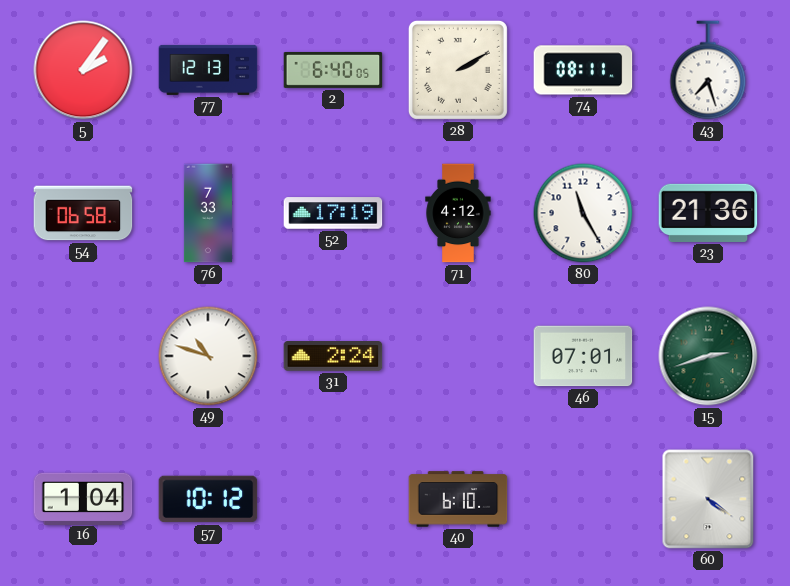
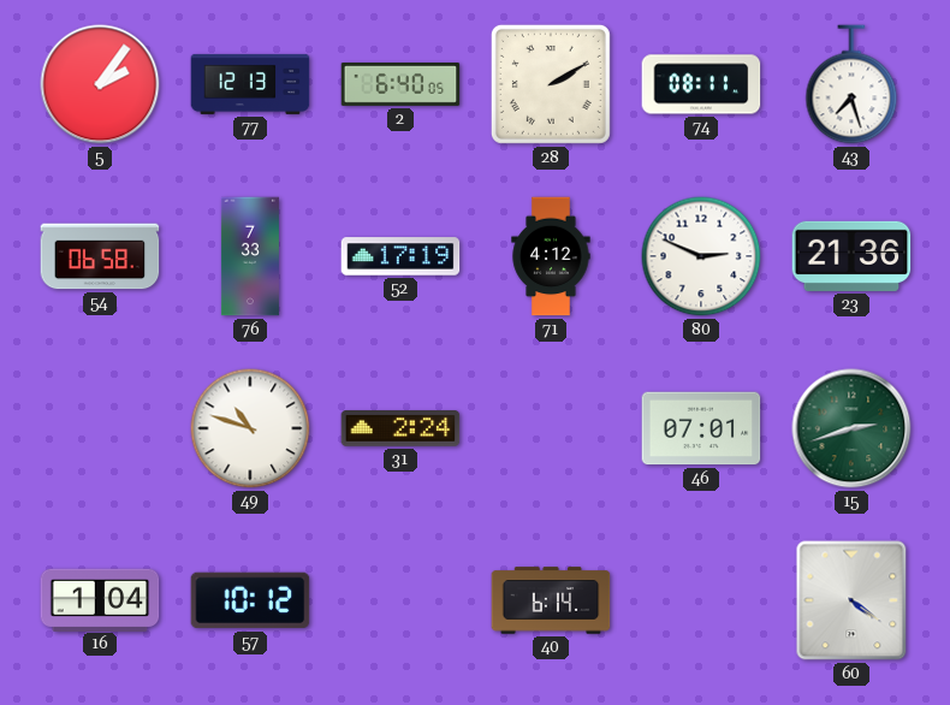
80: 11:25 -> 2:49 (701, 256)
40: 6:10 -> 6:14 (551, 600)
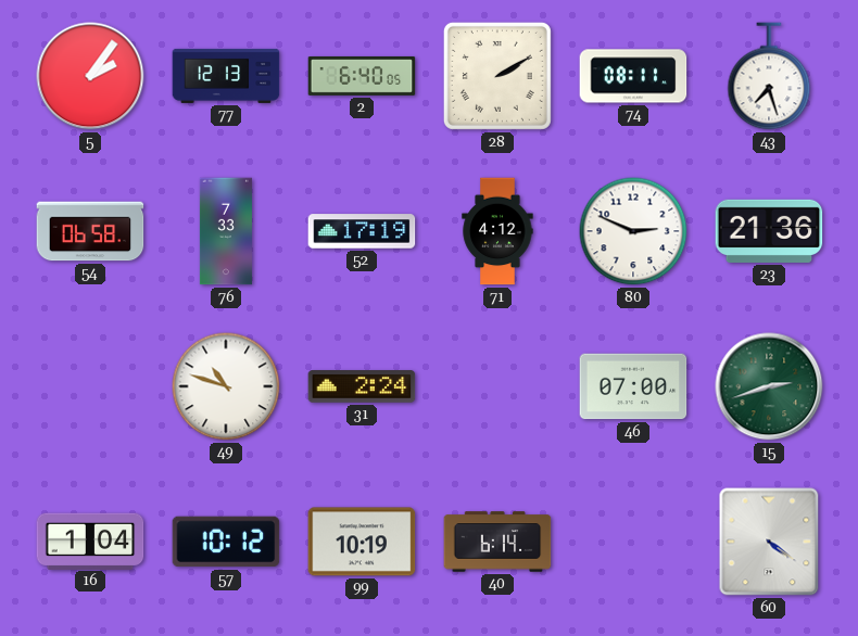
46: 07:01 -> 07:00 (633, 386)
99: none -> 10:19 (362, 542)
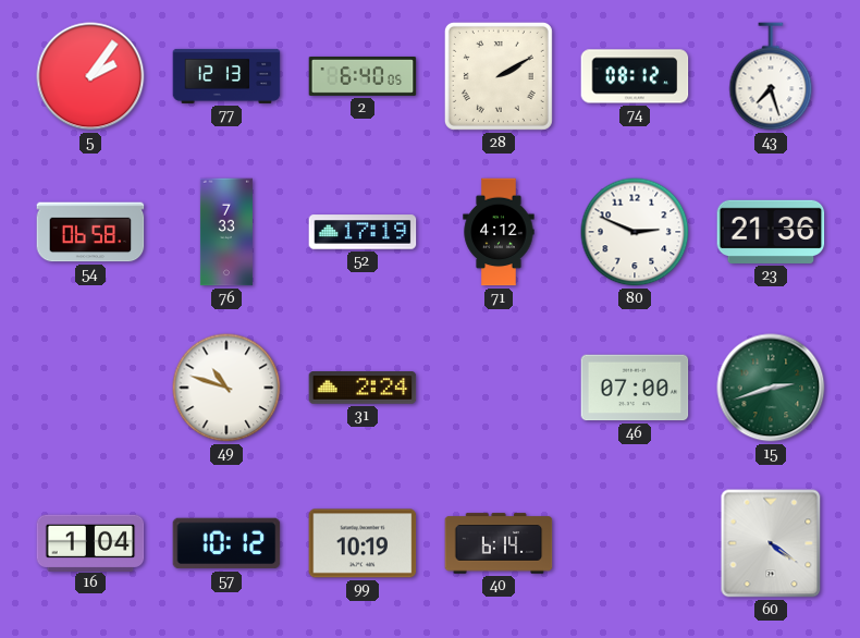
74: 08:11 -> 08:12 (635, 76)
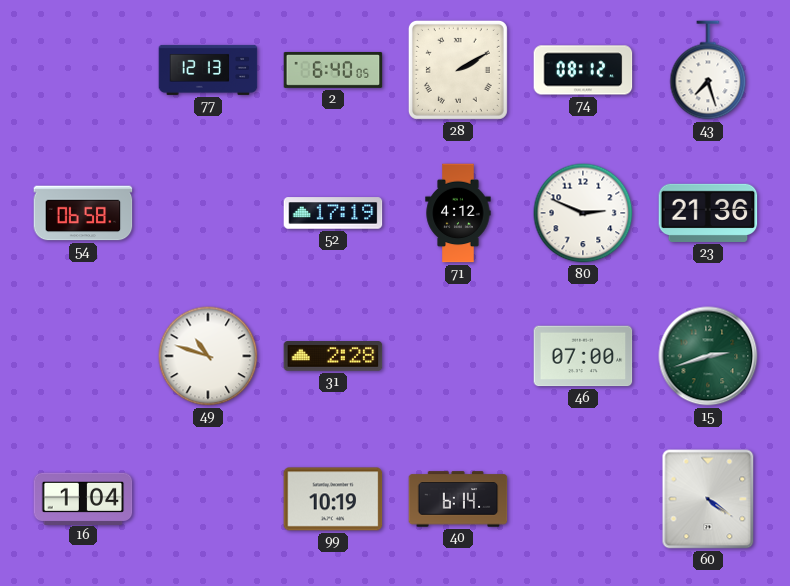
5: 2:06 -> none (90, 76)
76: 7:33 -> none (226, 232)
31: 2:24 -> 2:28 (333, 356)
57: 10:12 -> none (226, 543)
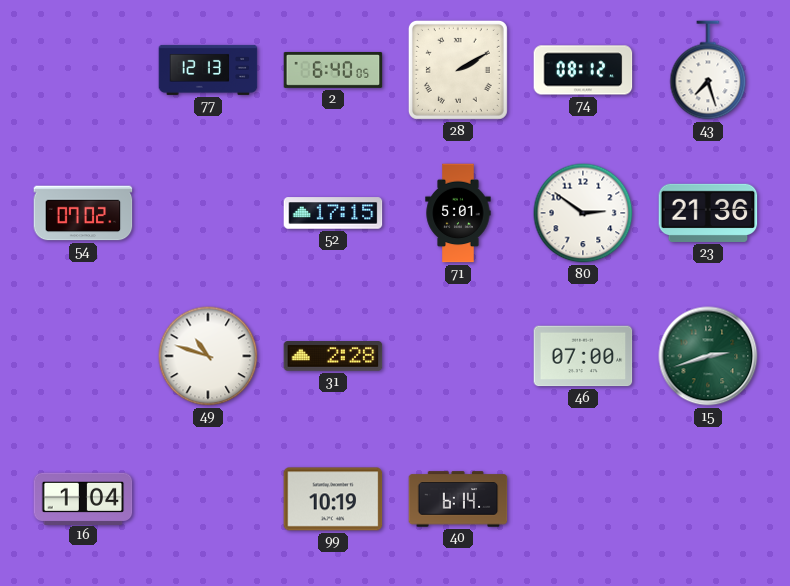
54: 06:58 -> 07:02 (83, 213)
52: 17:19 -> 17:15 (333, 213)
71: 4:12 -> 5:01 (458, 213)
80: 2:49 -> 2:51 (583, 213)
60: 4:21 -> none (708, 499)
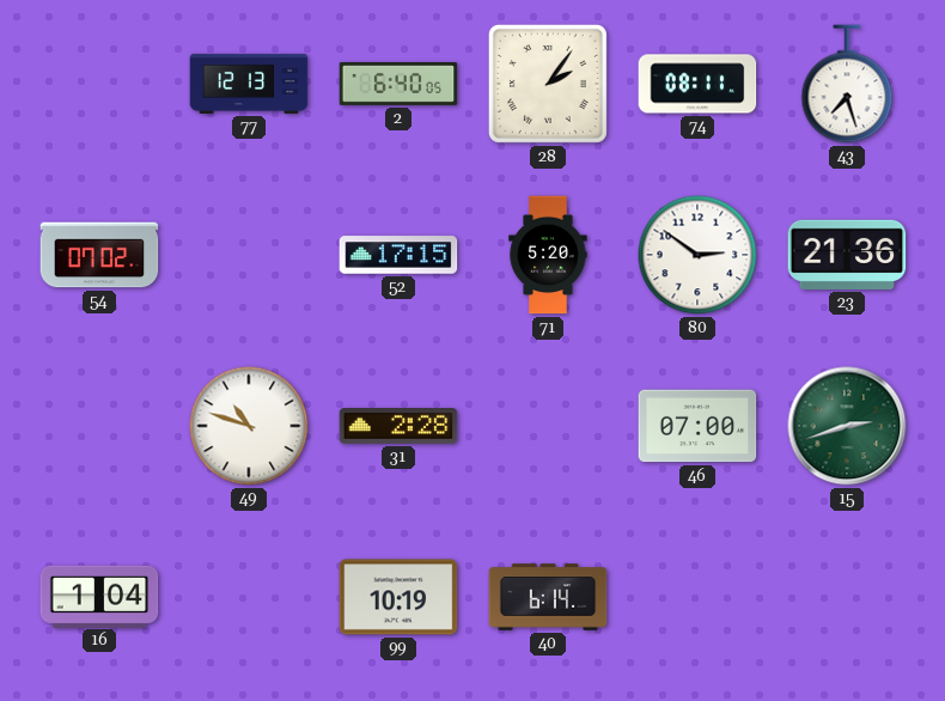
28: 2:10 -> 2:06 (548, 84)
74: 08:12 -> 08:11 (697, 84)
71: 5:01 -> 5:20 (548, 255)
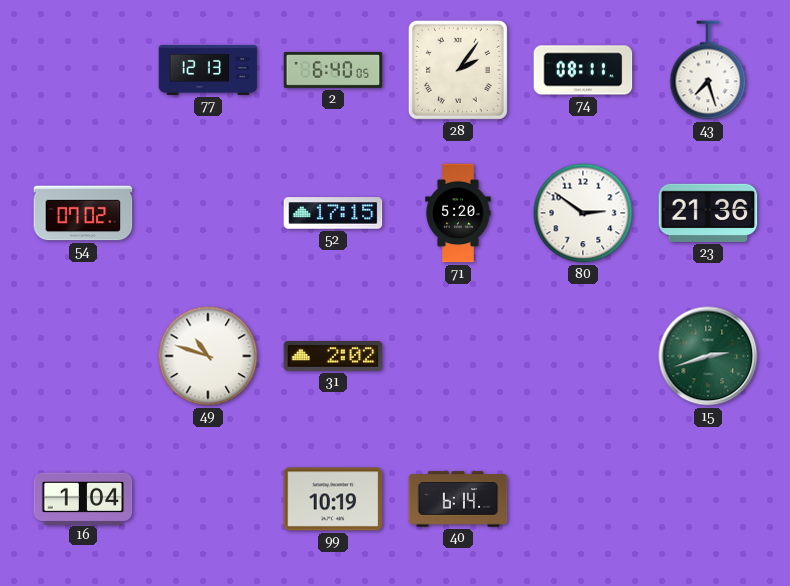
31: 2:28 -> 2:02 (333, 356)
46: 07:00 -> none (697, 426)
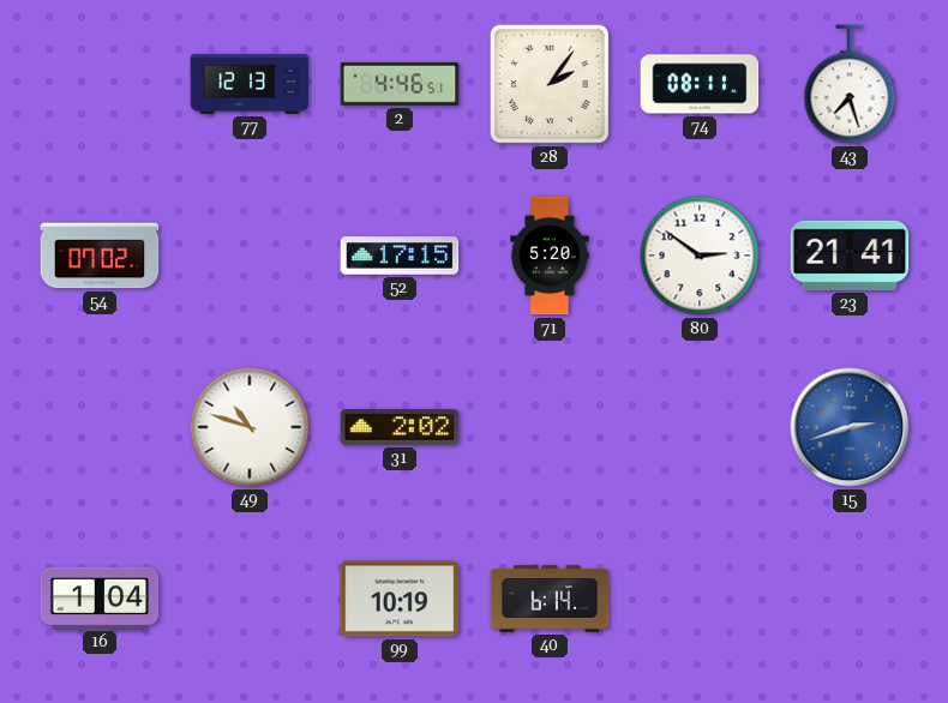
2: 6:40 -> 4:46 (400, 84)
23: 21:36 -> 21:41 (850, 256)
15 dial: green -> blue (850, 427)
